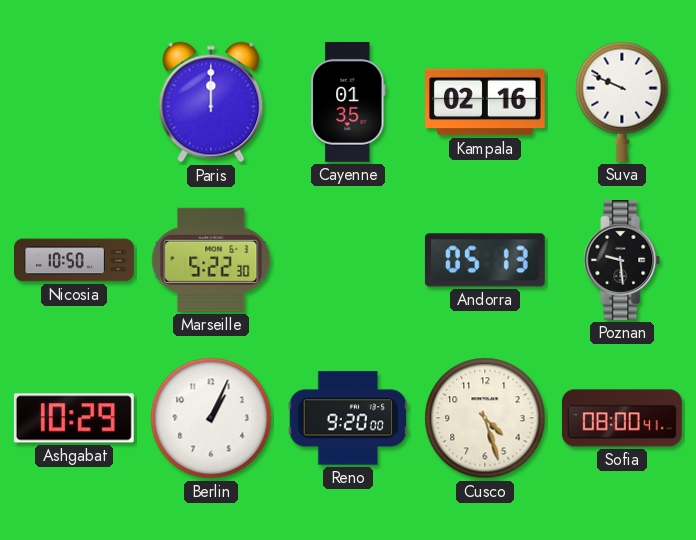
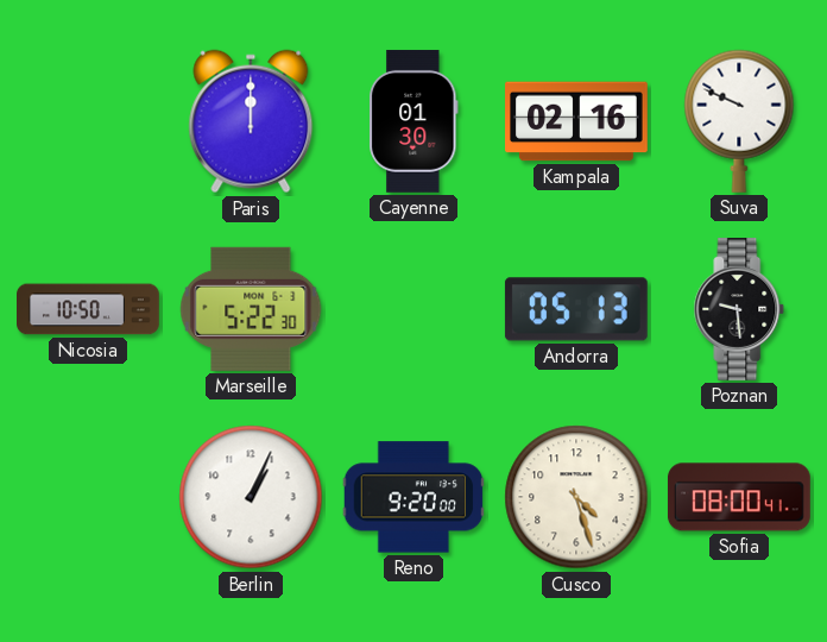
Cayenne: 01:35 -> 01:30 (414, 121)
Ashgabat: 10:29 -> none (74, 418)
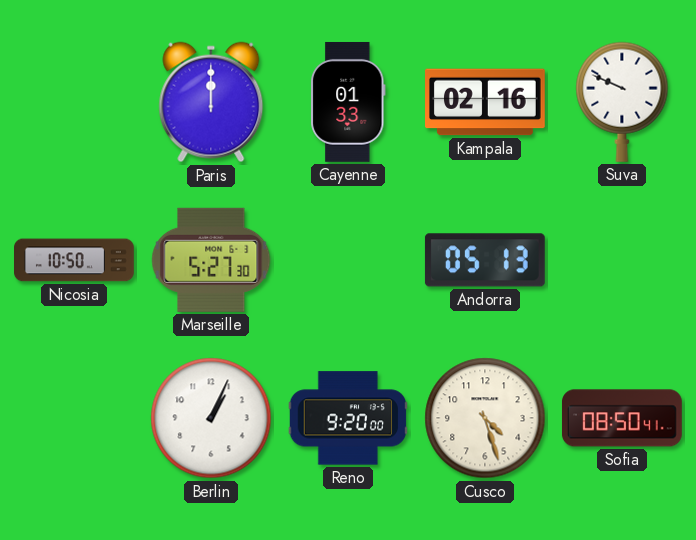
Cayenne: 01:30 -> 01:33 (348, 102)
Marseille: 5:22 -> 5:27 (211, 260)
Poznan: 9:29 -> none (739, 310)
Sofia: 08:00 -> 08:50 (622, 418)
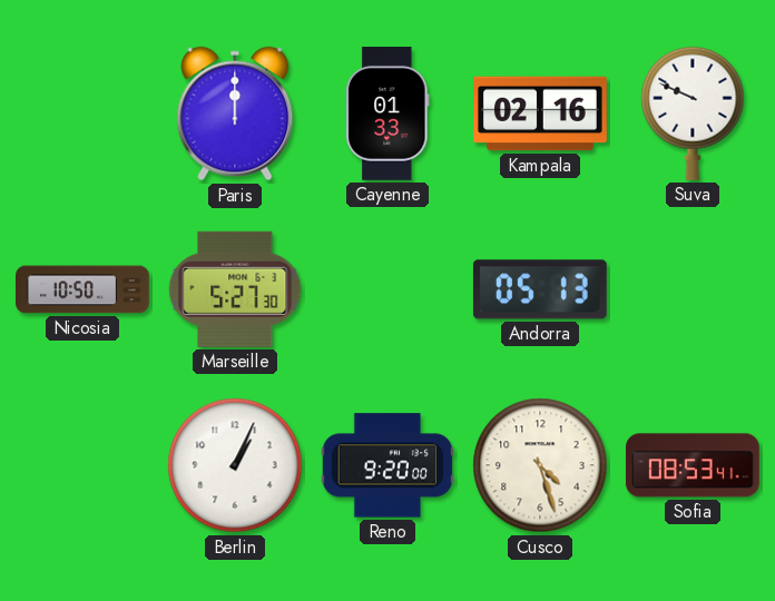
Sofia: 08:50 -> 08:53 (693, 465)
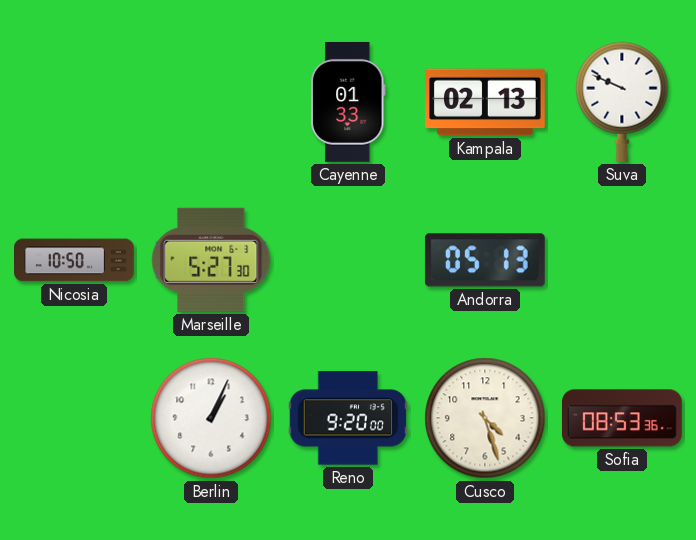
Paris: 12:00 -> none (235, 114)
Kampala: 02:16 -> 02:13 (486, 102)
Sofia: 08:53:41 -> 08:53:36 (622, 418)
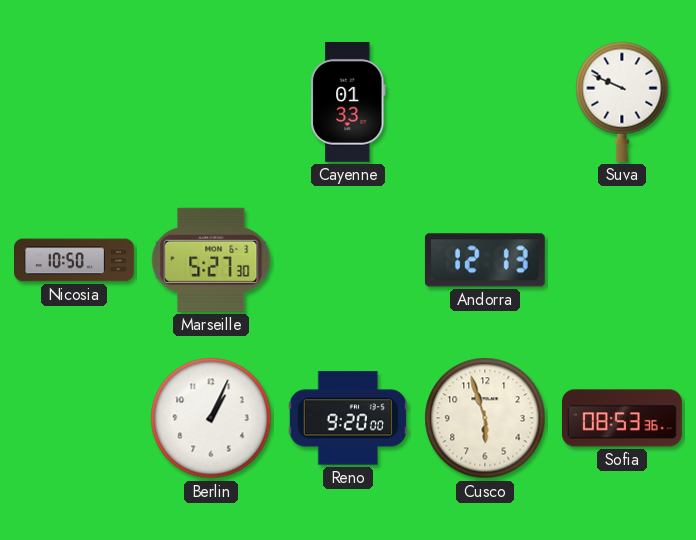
Kampala: 02:13 -> none (486, 102)
Andorra: 05:13 -> 12:13 (485, 260)
Cusco: 4:27 -> 5:57 (485, 418)
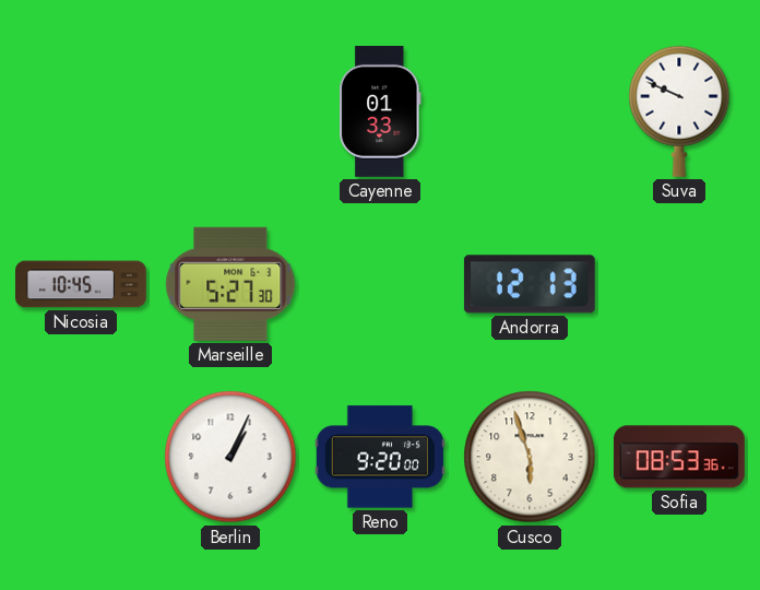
Nicosia: 10:50 -> 10:45 (82, 284)
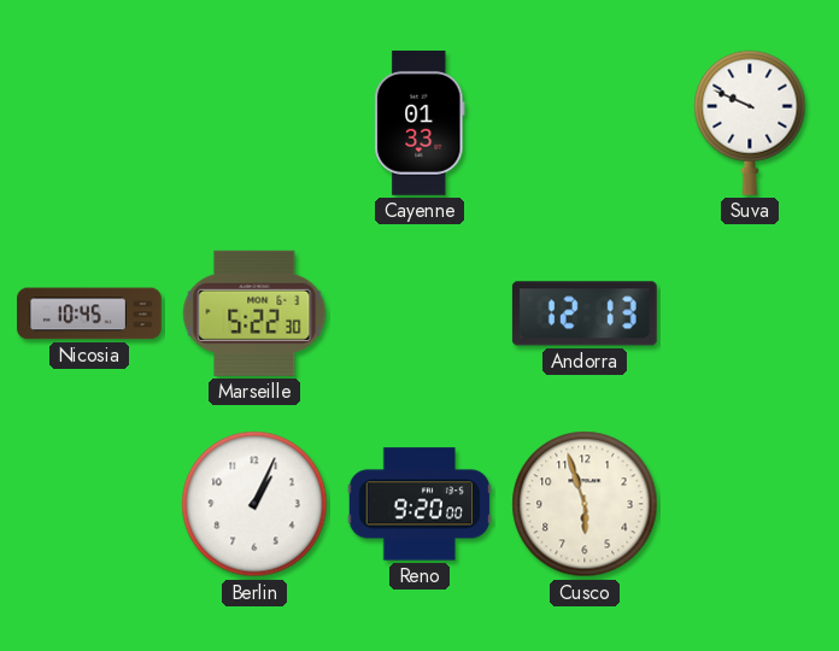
Marseille: 5:27 -> 5:22 (254, 313)
Sofia: 08:53 -> none (679, 457)
